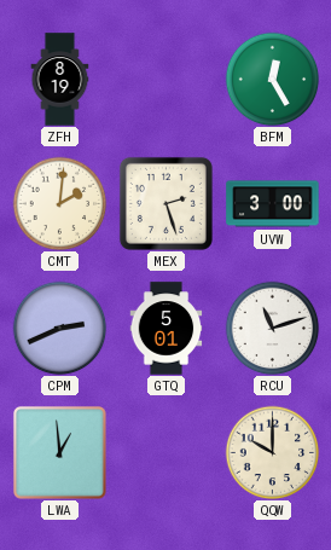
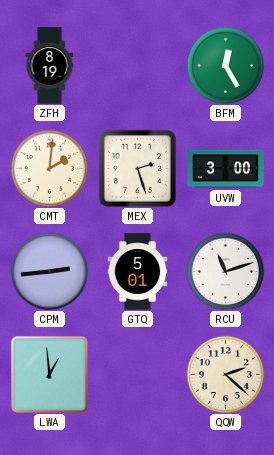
CPM: 2:41 -> 2:44 (49, 271)
QQW: 10:00 -> 2:22 (225, 374)
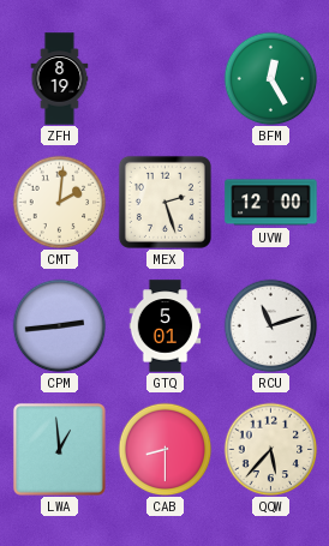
UVW: 3:00 -> 12:00 (271, 203)
CAB: none -> 8:30 (164, 449)
QQW: 2:22 -> 5:37 (270, 449)
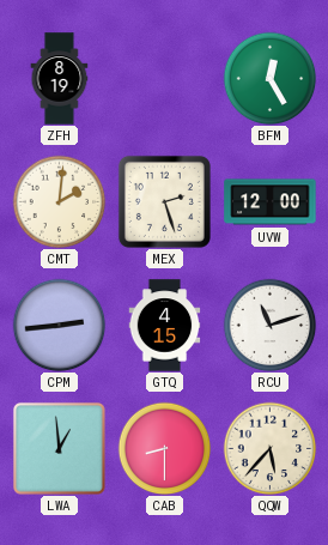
GTQ: 5:01 -> 4:15 (165, 326)
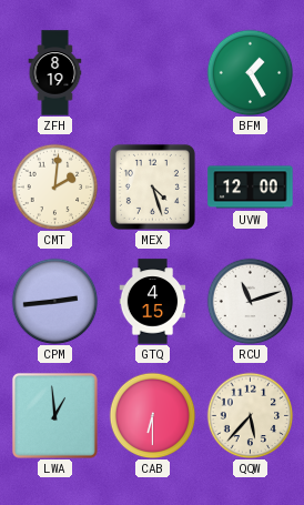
BFM: 12:25 -> 1:25 (250, 72)
MEX: 2:27 -> 4:27 (152, 186)
CAB: 8:30 -> 6:30 (152, 415)
